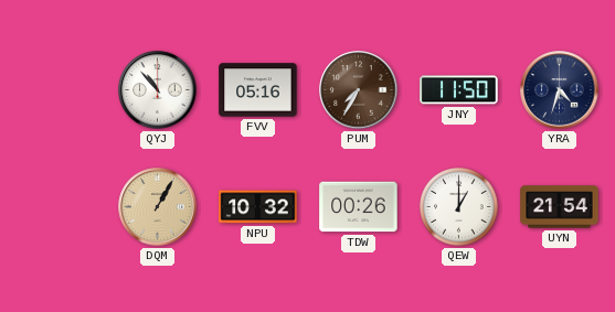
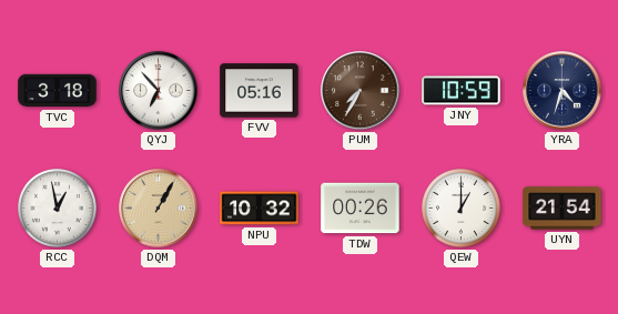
TVC: none -> 3:18 (58, 91)
QYJ: 10:53 -> 6:53 (159, 91)
JNY: 11:50 -> 10:59 (462, 91)
RCC: none -> 12:58 (57, 207)
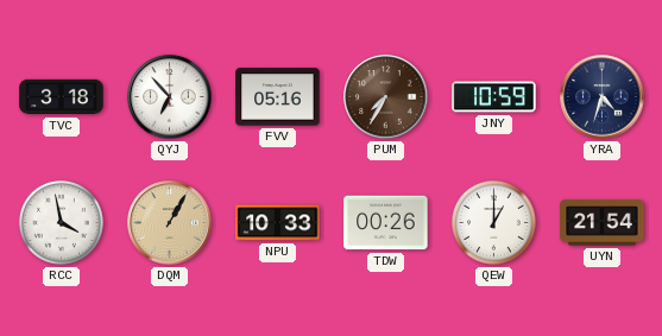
RCC: 12:58 -> 3:58 (61, 222)
NPU: 10:32 -> 10:33 (278, 223)
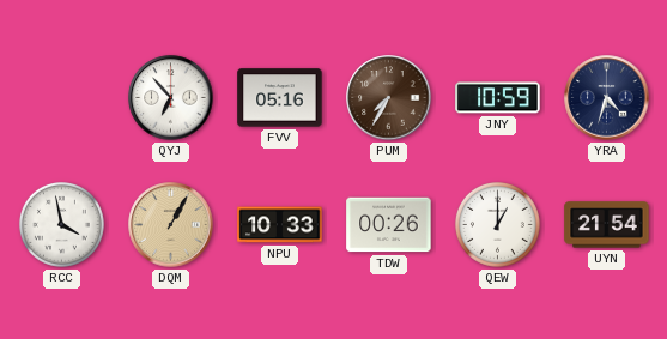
TVC: 3:18 -> none (62, 97)
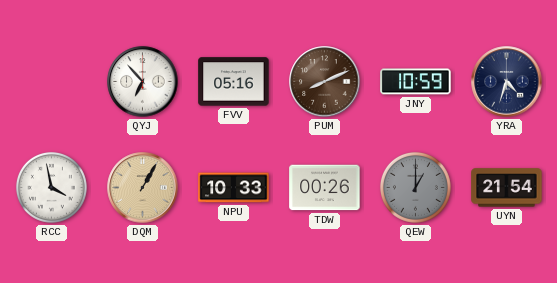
PUM: 7:35 -> 8:11 (325, 82)
QEW dial: white -> grey (415, 187)
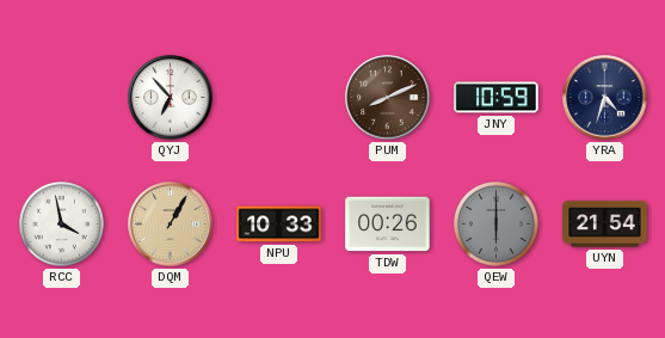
FVV: 05:16 -> none (234, 82)
QEW: 1:00 -> 6:00 (495, 223)
